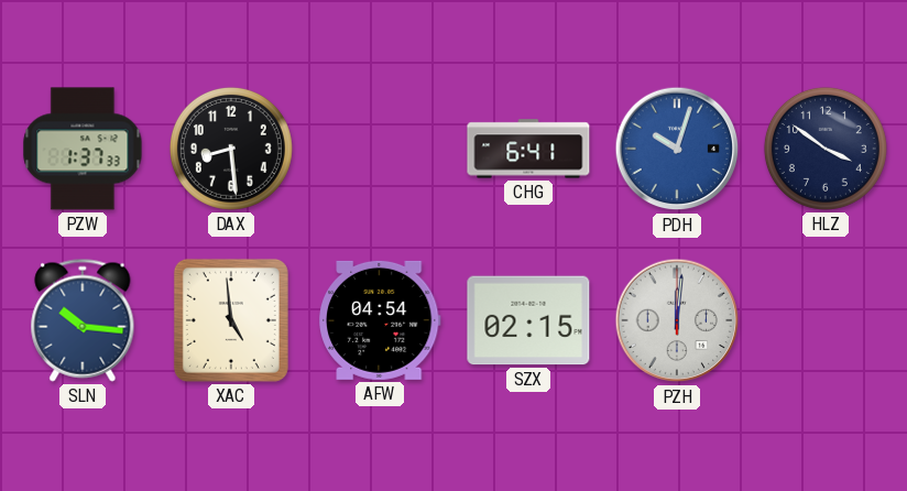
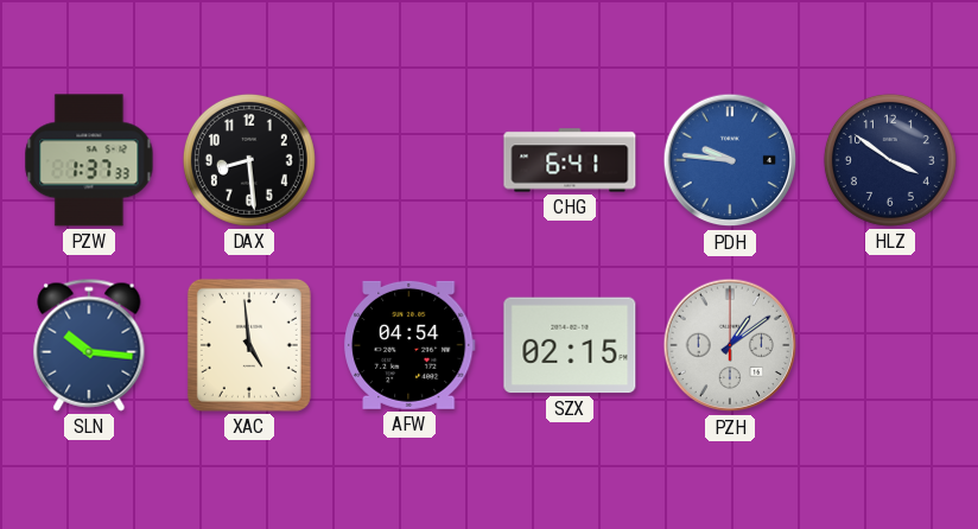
PDH: 10:03 -> 9:46 (730, 160)
PZH: 12:01 -> 1:09 (730, 345)
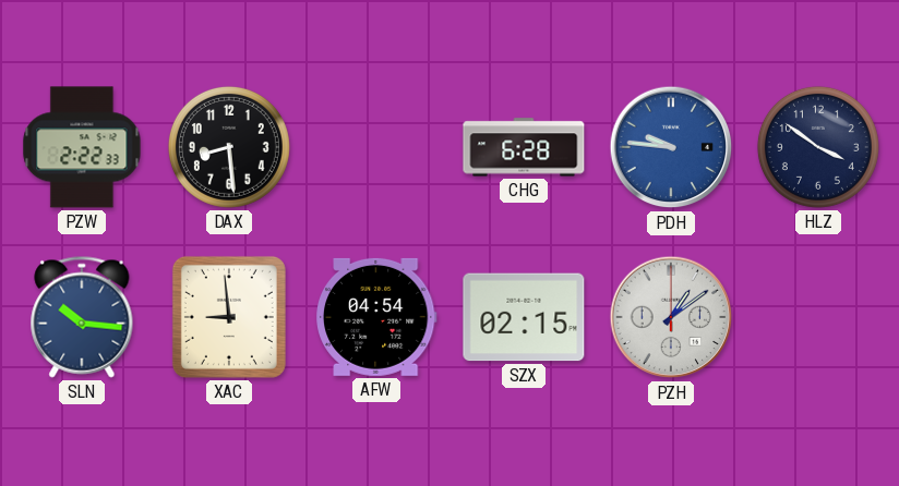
PZW: 1:37 -> 2:22 (82, 147)
CHG: 6:41 -> 6:28 (524, 147)
XAC: 4:59 -> 8:59 (229, 317)
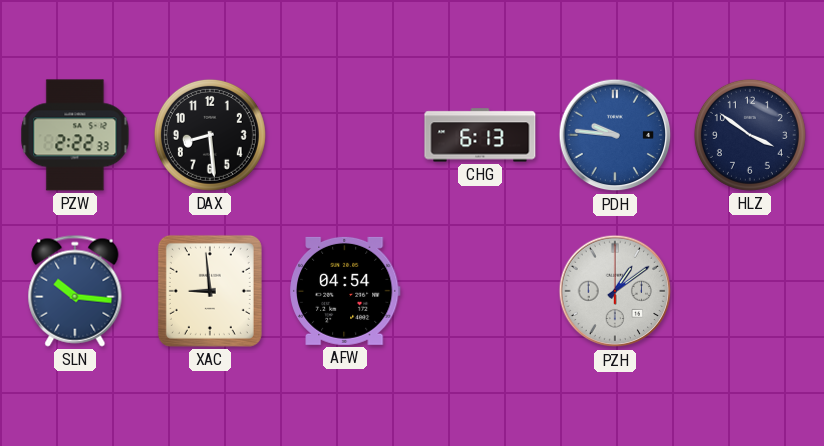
CHG: 6:28 -> 6:13 (480, 135)
SZX: 02:15 -> none (524, 317)
